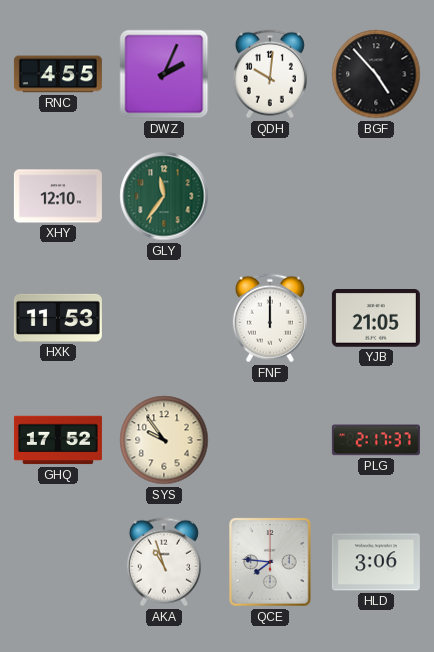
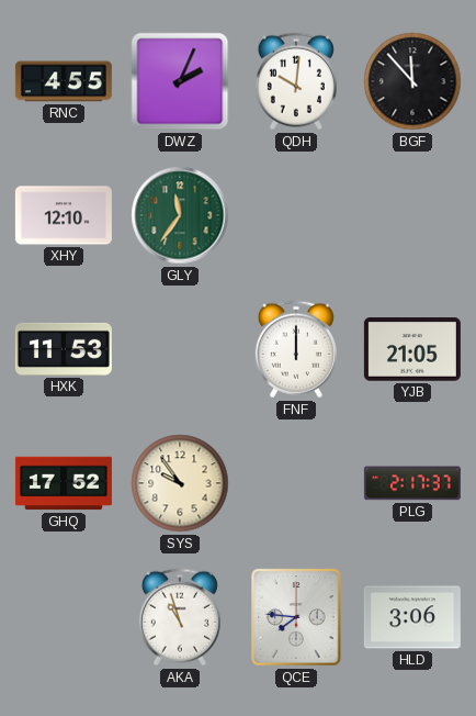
BGF: 4:53 -> 11:53 (412, 81)
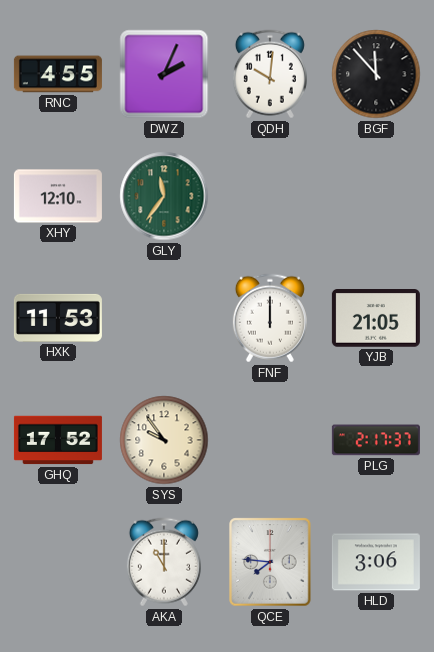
AKA: 10:57 -> 11:00 (164, 562)
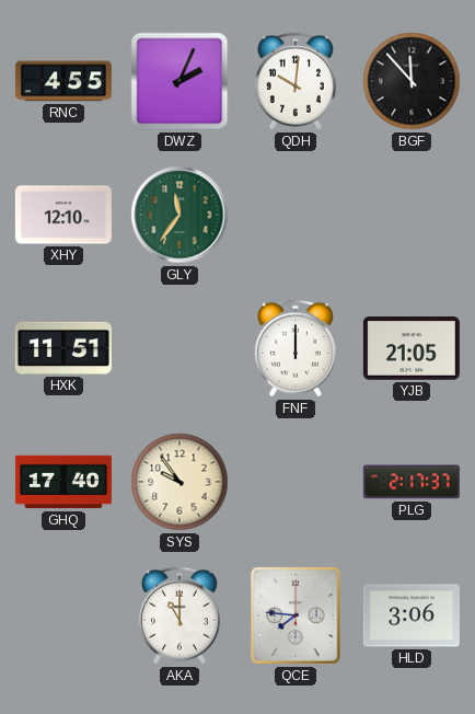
HXK: 11:53 -> 11:51 (63, 348)
GHQ: 17:52 -> 17:40 (63, 482)
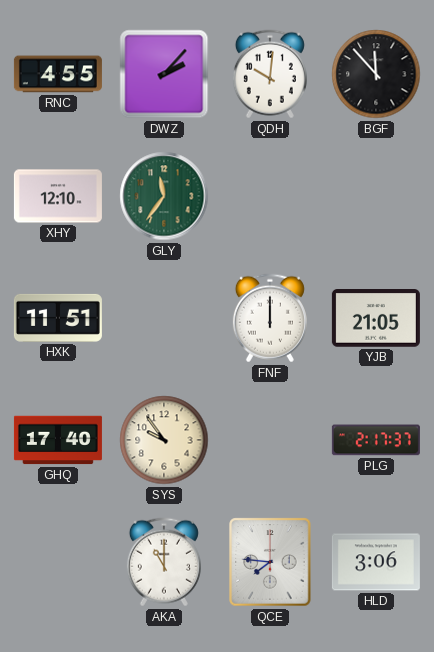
DWZ: 2:04 -> 2:07 (164, 74)
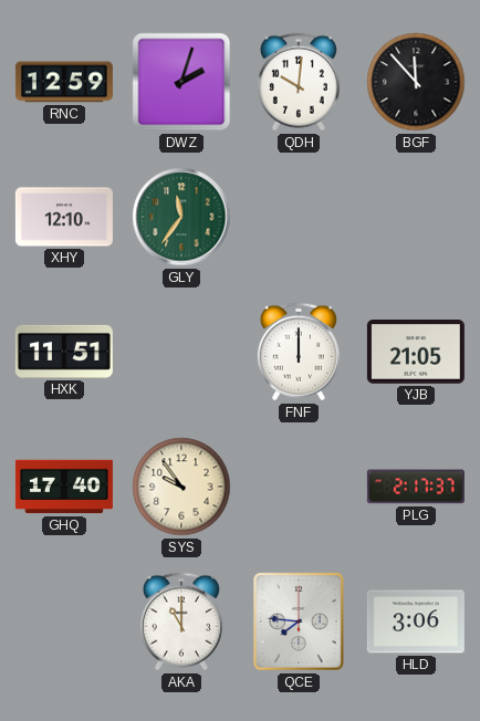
RNC: 4:55 -> 12:59 (64, 82)
DWZ: 2:07 -> 2:03 (181, 82)
